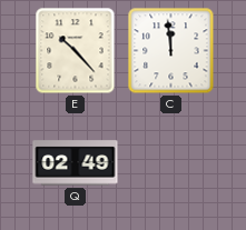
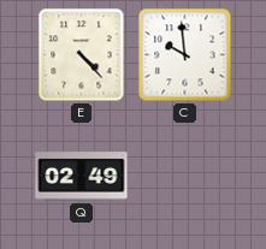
E: 10:23 -> 4:23 (82, 55)
C: 11:59 -> 9:59 (185, 55)
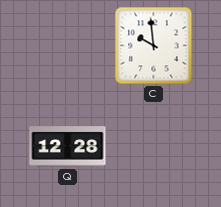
E: 4:23 -> none (82, 55)
Q: 02:49 -> 12:28 (68, 147)
